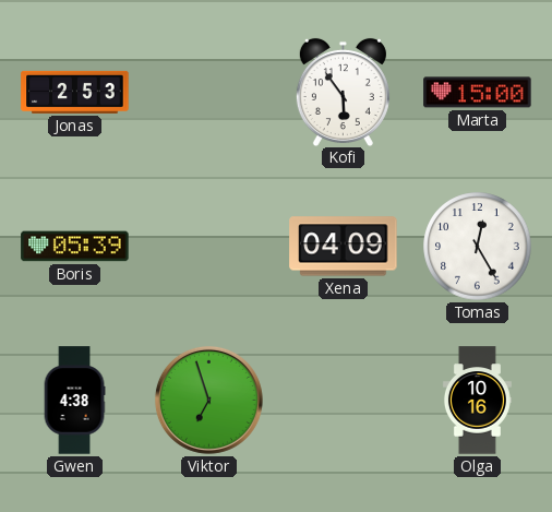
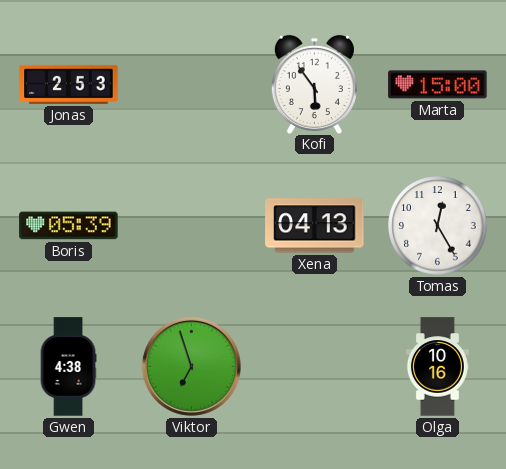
Xena: 04:09 -> 04:13 (315, 226)
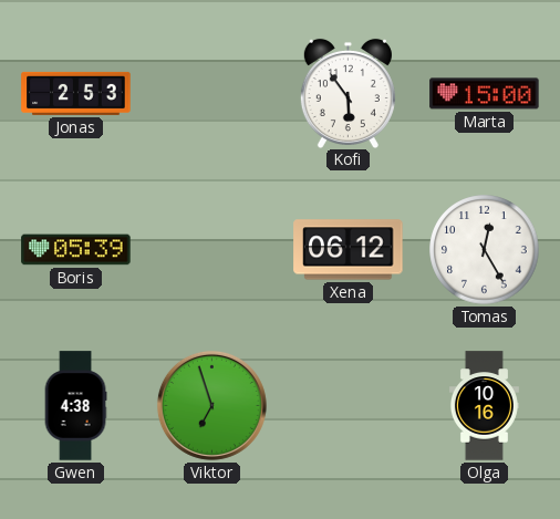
Xena: 04:13 -> 06:12 (349, 250)
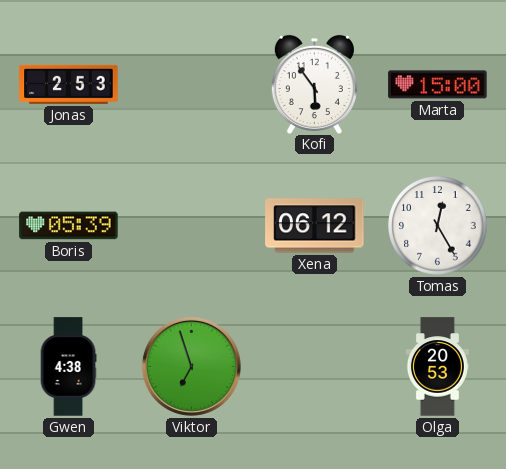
Olga: 10:16 -> 20:53 (437, 367)
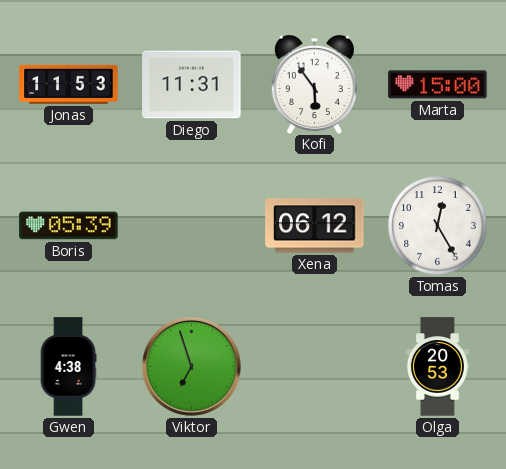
Jonas: 2:53 -> 11:53 (69, 84)
Diego: none -> 11:31 (192, 85)
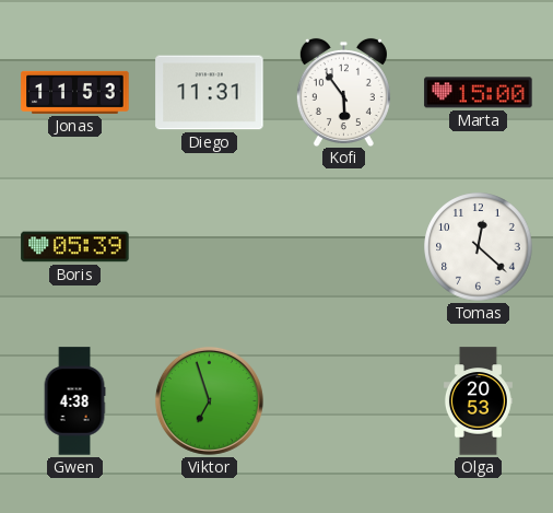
Xena: 06:12 -> none (315, 226)
Tomas: 12:25 -> 12:22 (479, 247)
